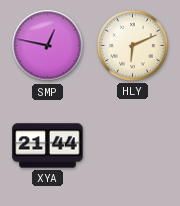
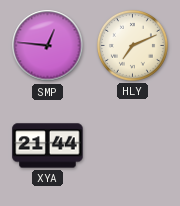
SMP: 12:47 -> 12:46 (48, 46)
HLY: 6:11 -> 7:11 (132, 45)
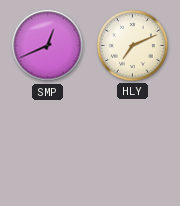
SMP: 12:46 -> 12:41 (48, 46)
XYA: 21:44 -> none (48, 146)
